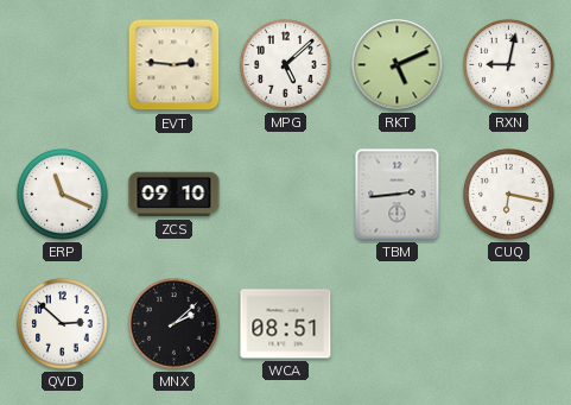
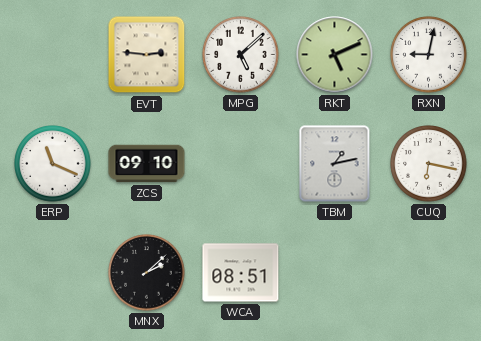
TBM: 2:44 -> 1:13 (335, 164)
QVD: 2:52 -> none (63, 324)
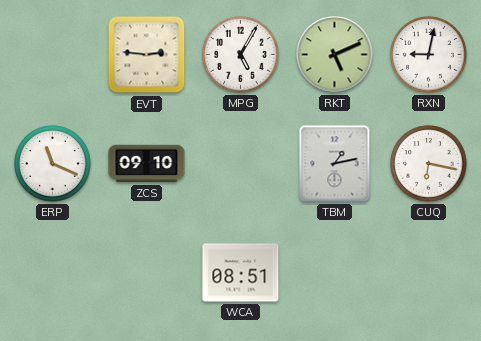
MPG: 5:08 -> 5:05 (241, 55)
MNX: 2:08 -> none (147, 273)
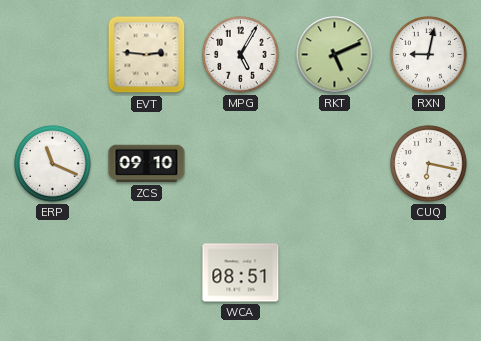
TBM: 1:13 -> none (335, 164)
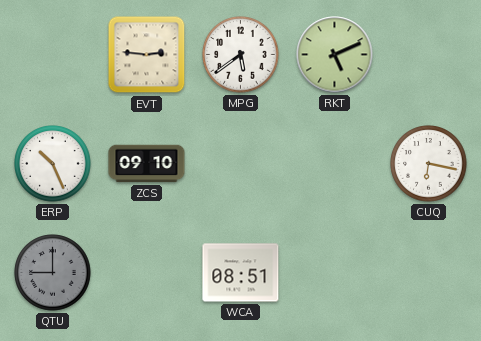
MPG: 5:05 -> 5:39 (241, 55)
RXN: 9:02 -> none (429, 55)
ERP: 11:19 -> 10:26 (53, 164)
QTU: none -> 9:00 (53, 273)
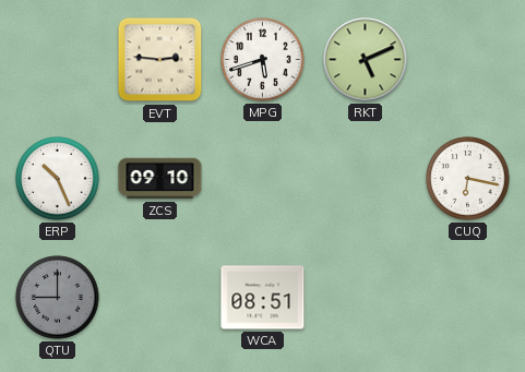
MPG: 5:39 -> 5:42 (263, 60)
